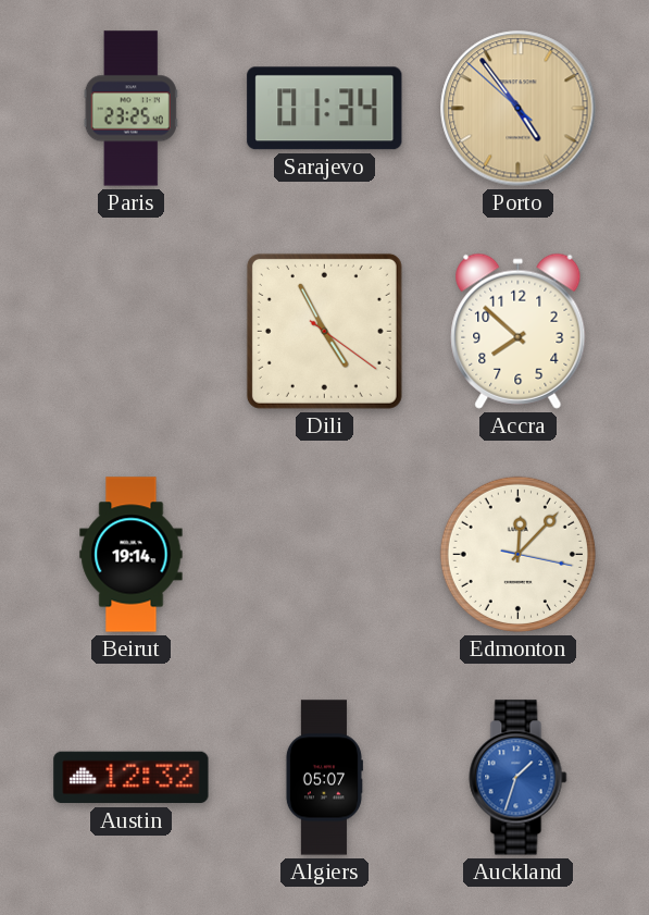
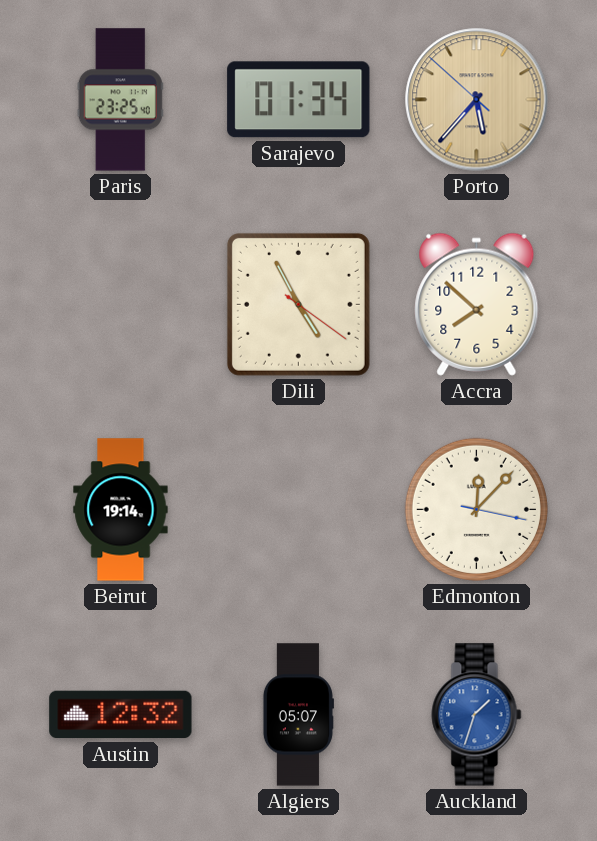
Porto: 4:53 -> 5:36 (477, 100)
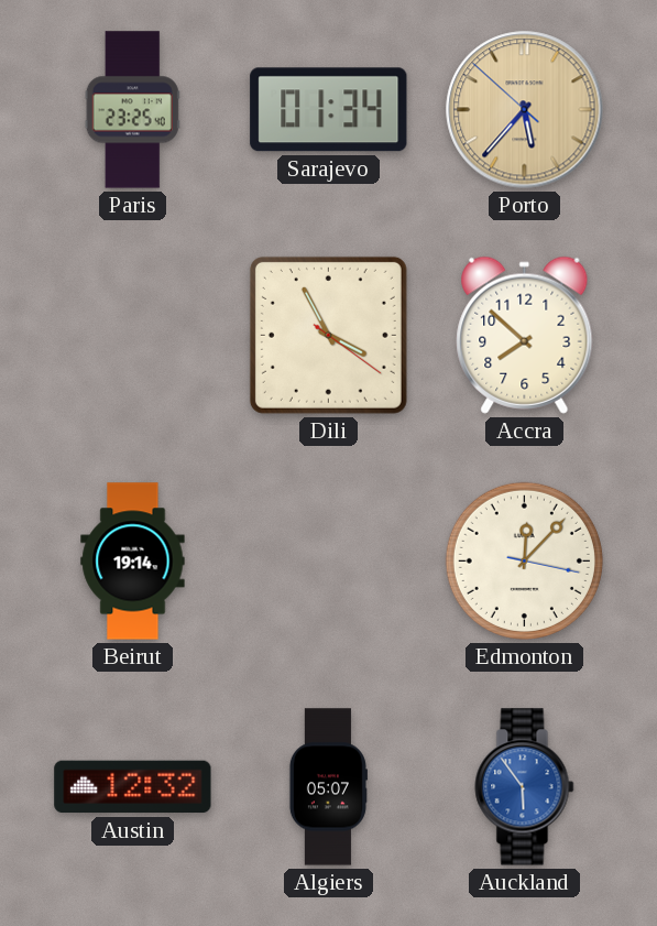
Dili: 4:55 -> 3:55 (328, 335)
Auckland: 1:33 -> 5:54 (525, 787)
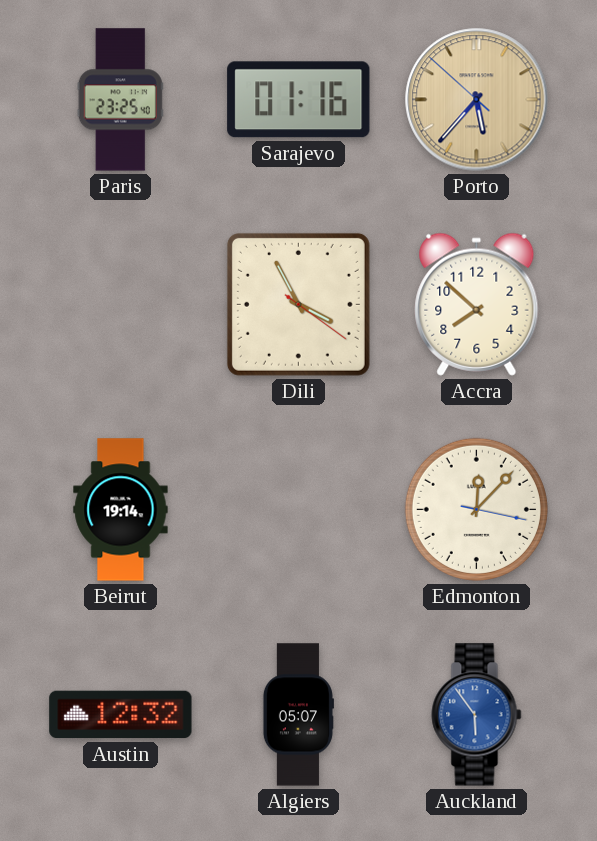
Sarajevo: 01:34 -> 01:16 (299, 100)
